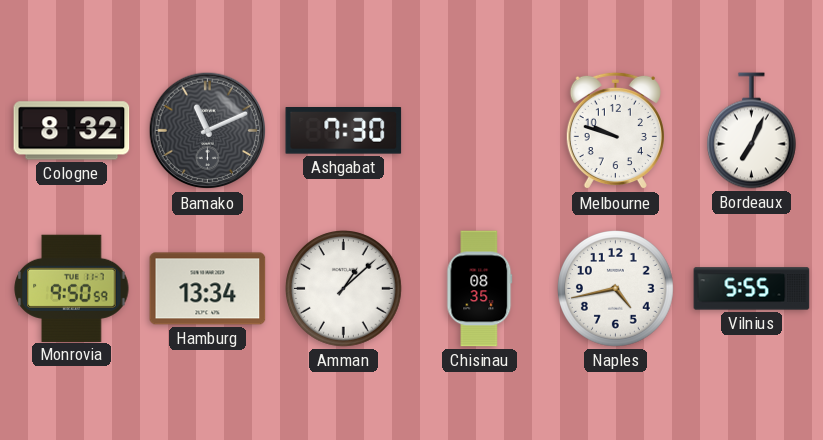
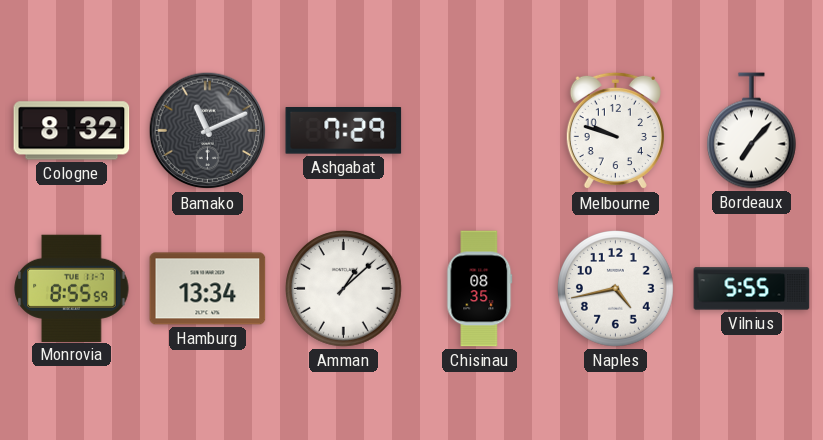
Ashgabat: 7:30 -> 7:29 (344, 131)
Bordeaux: 7:04 -> 7:07 (751, 131)
Monrovia: 9:50 -> 8:55 (72, 288)
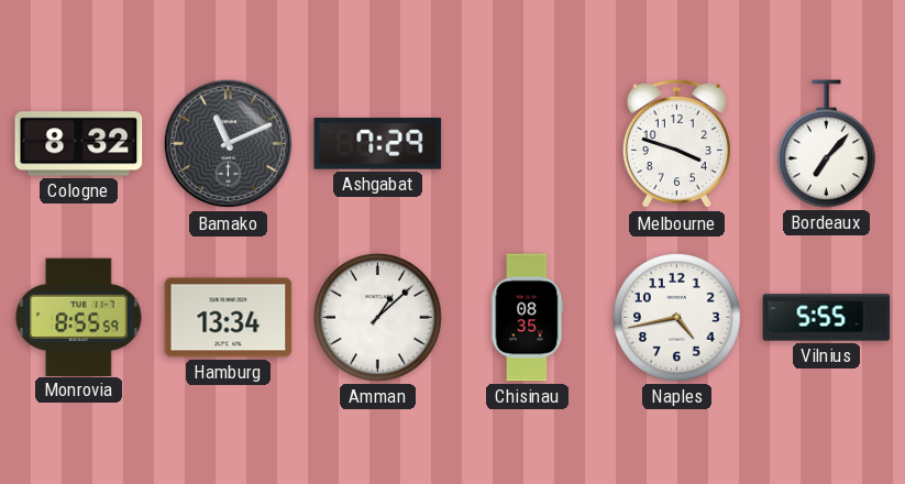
Melbourne: 9:48 -> 3:48 (676, 144)
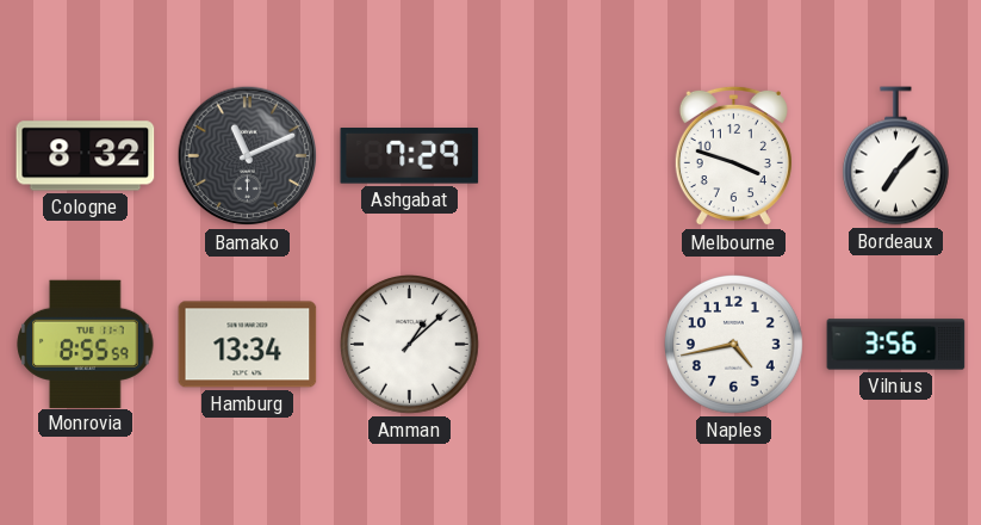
Chisinau: 08:35 -> none (528, 318)
Vilnius: 5:55 -> 3:56 (896, 345)
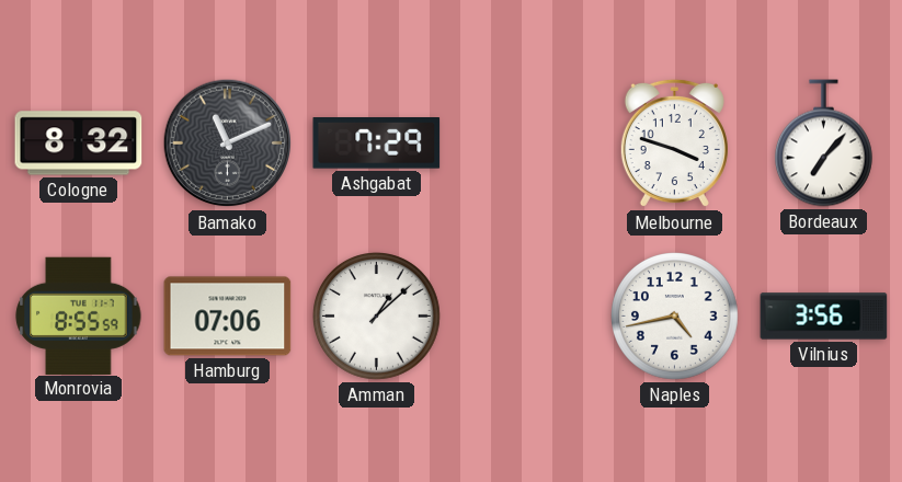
Hamburg: 13:34 -> 07:06 (228, 317)
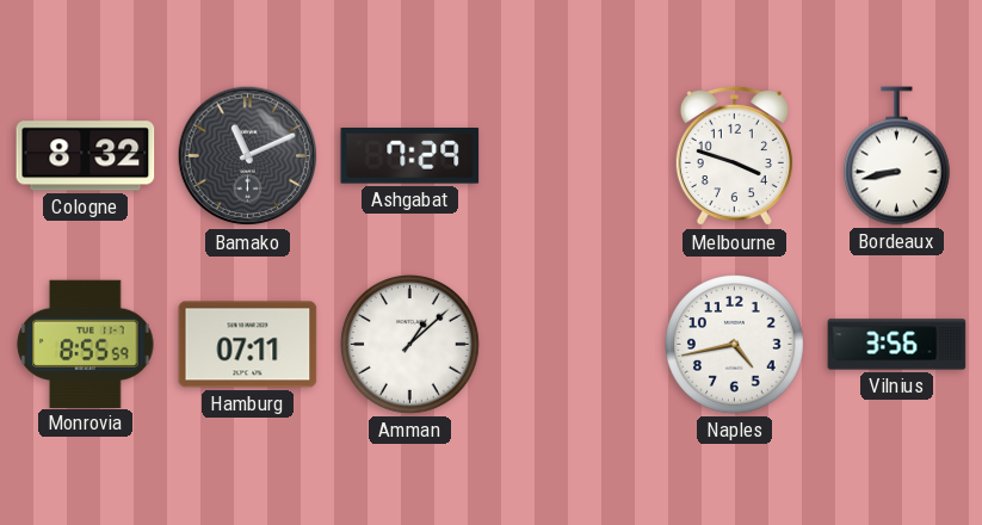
Bordeaux: 7:07 -> 8:43 (896, 156)
Hamburg: 07:06 -> 07:11 (248, 345)
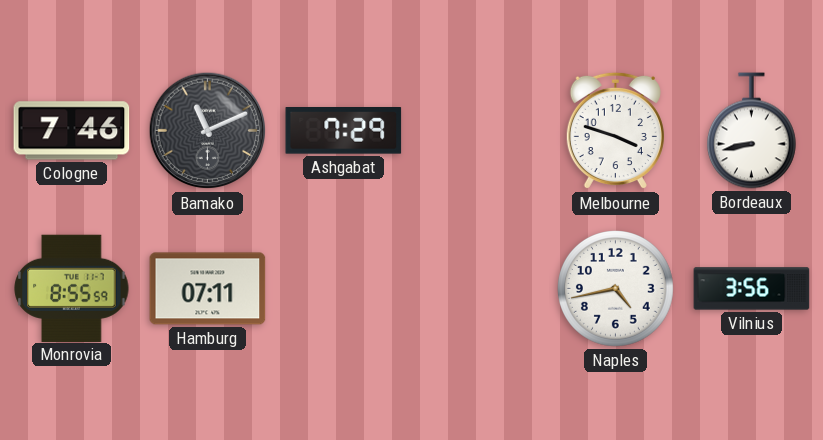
Cologne: 8:32 -> 7:46 (72, 131)
Amman: 1:08 -> none (410, 345)
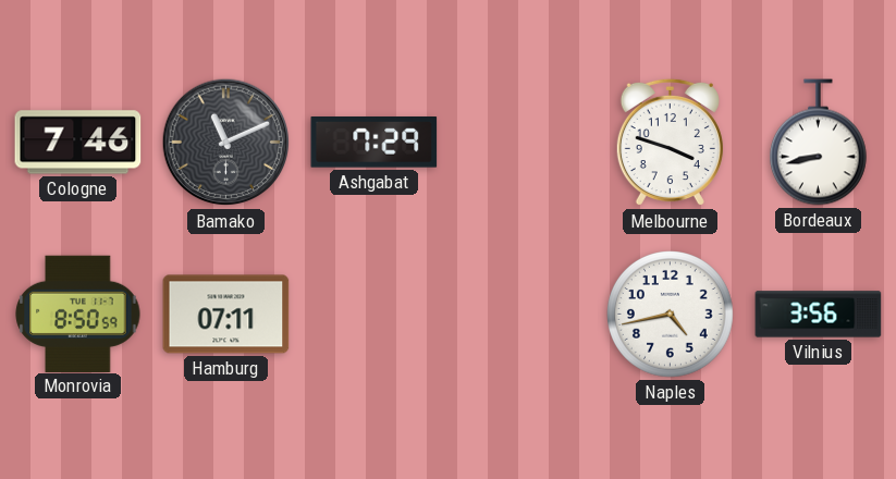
Monrovia: 8:55 -> 8:50 (78, 314)
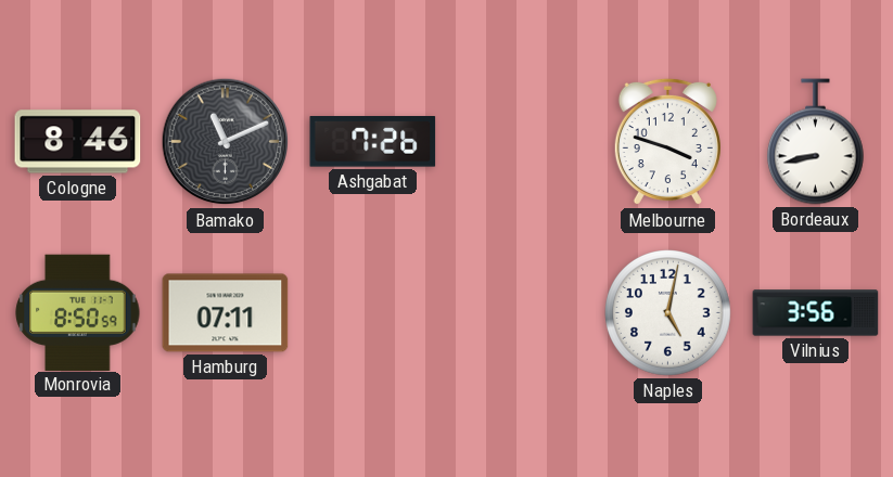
Cologne: 7:46 -> 8:46 (78, 142)
Ashgabat: 7:29 -> 7:26 (373, 142)
Naples: 4:43 -> 5:02 (668, 313)
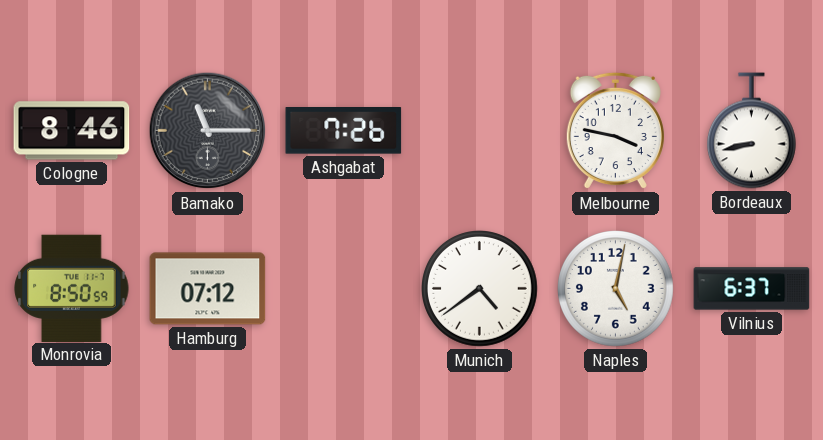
Bamako: 11:11 -> 11:15 (208, 131)
Melbourne: 3:48 -> 3:47 (615, 131)
Hamburg: 07:11 -> 07:12 (208, 289)
Munich: none -> 4:39 (480, 289)
Vilnius: 3:56 -> 6:37 (752, 289)
